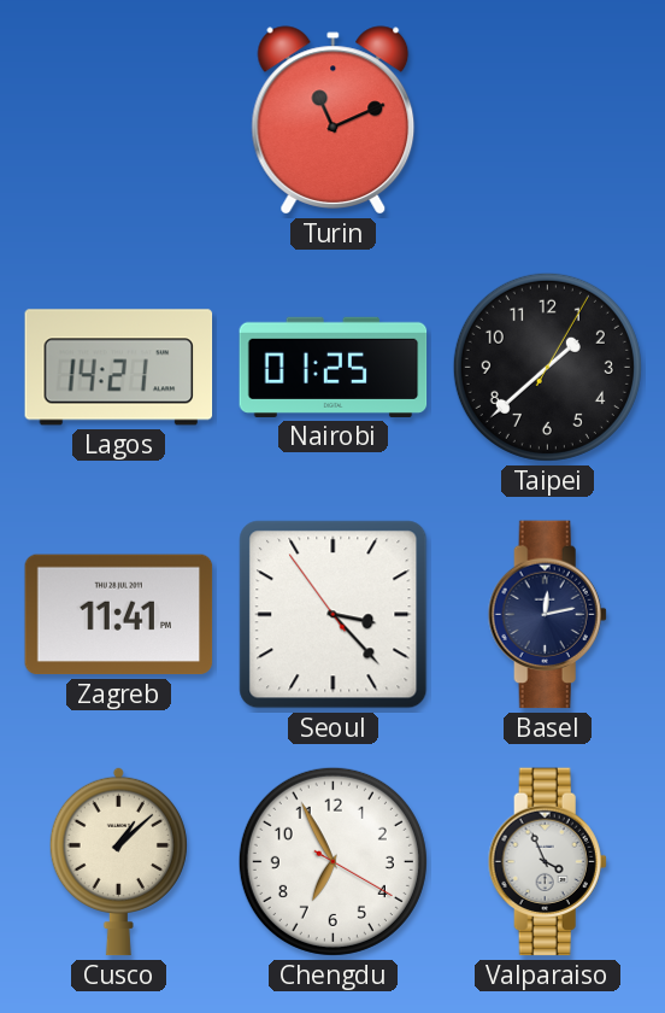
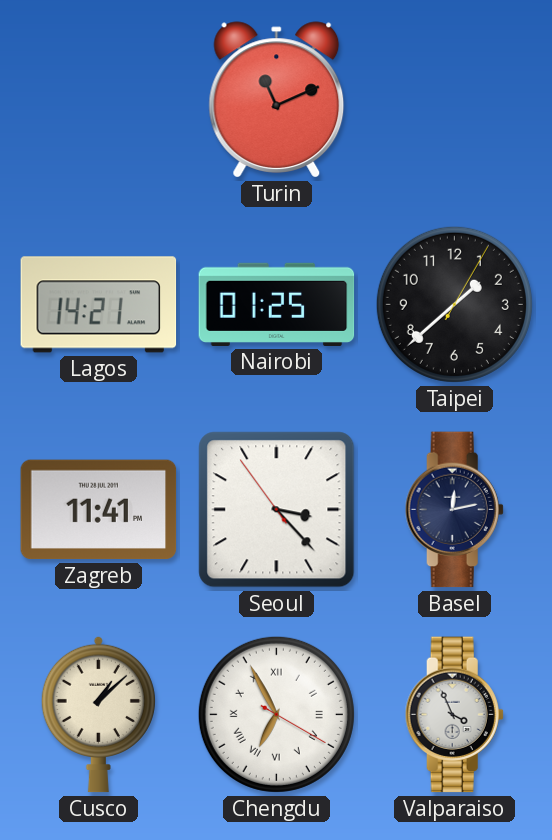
Chengdu numerals: Arabic -> Roman (276, 714)
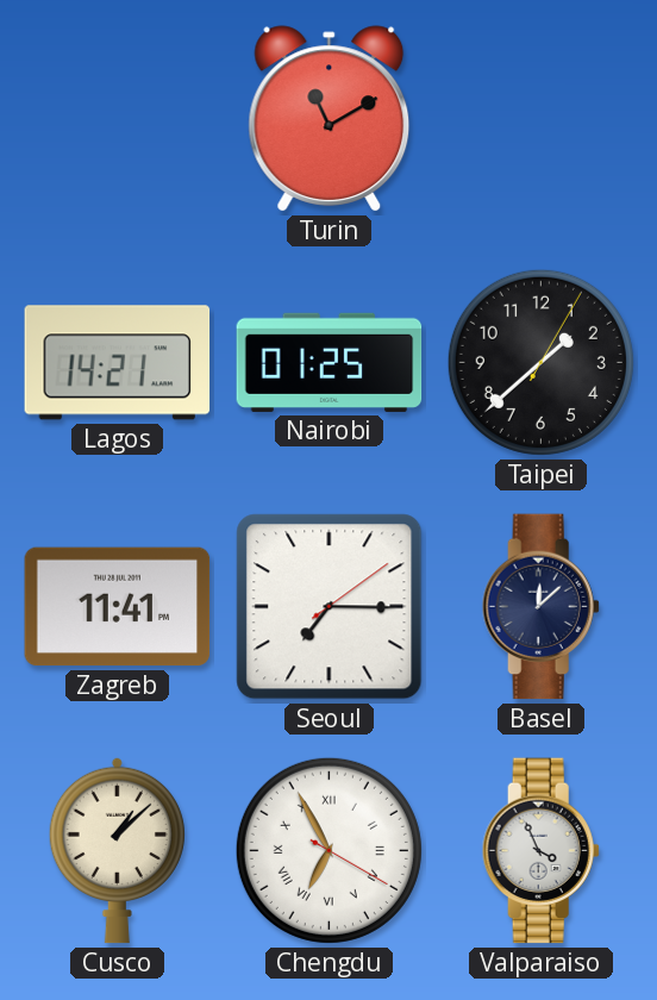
Turin: 11:11 -> 11:10 (330, 119)
Seoul: 3:22 -> 7:15 (330, 607)
Basel: 12:13 -> 12:08 (540, 607)
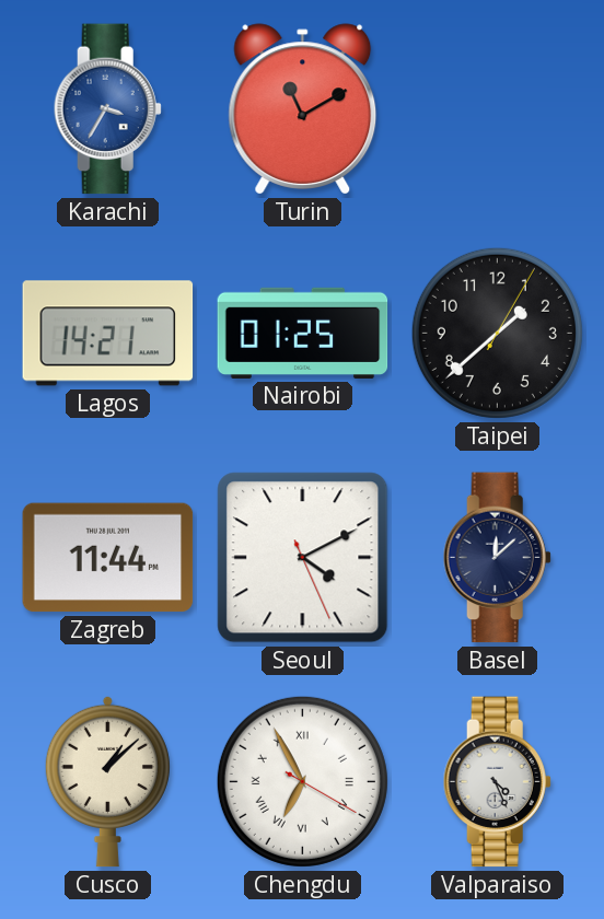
Karachi: none -> 3:35 (107, 109)
Zagreb: 11:41 -> 11:44 (108, 558)
Seoul: 7:15 -> 4:10 (303, 558)
Valparaiso: 3:56 -> 4:26 (497, 782)
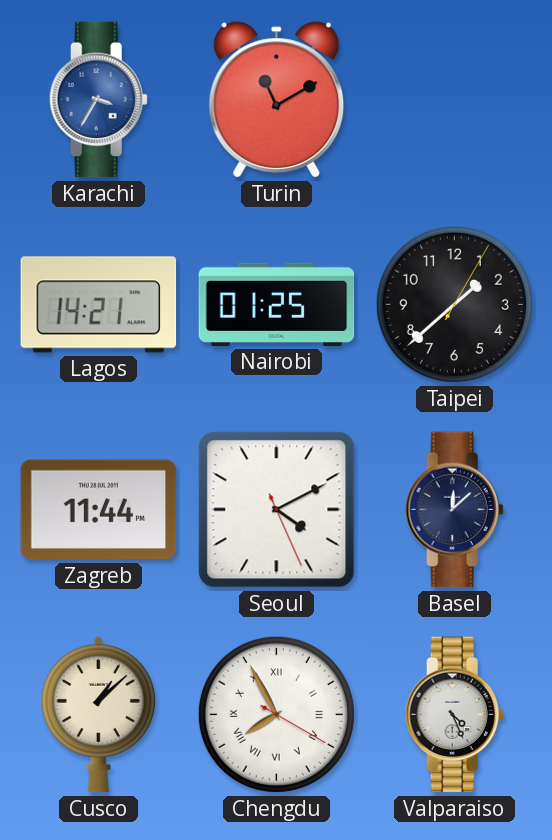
Chengdu: 6:55 -> 7:55 (276, 714)
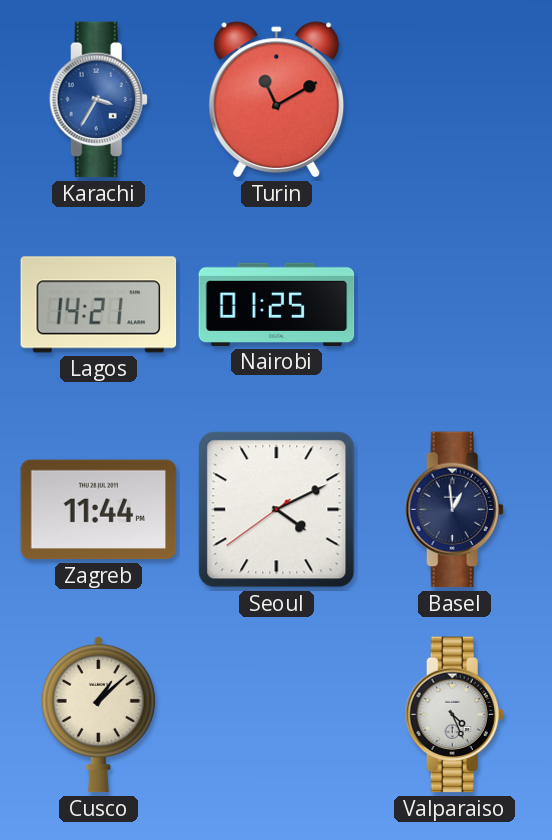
Taipei: 1:38 -> none (454, 304)
Seoul: 4:10:26 -> 4:10:39 (277, 510)
Basel: 12:08 -> 12:59 (454, 510)
Chengdu: 7:55 -> none (276, 714)
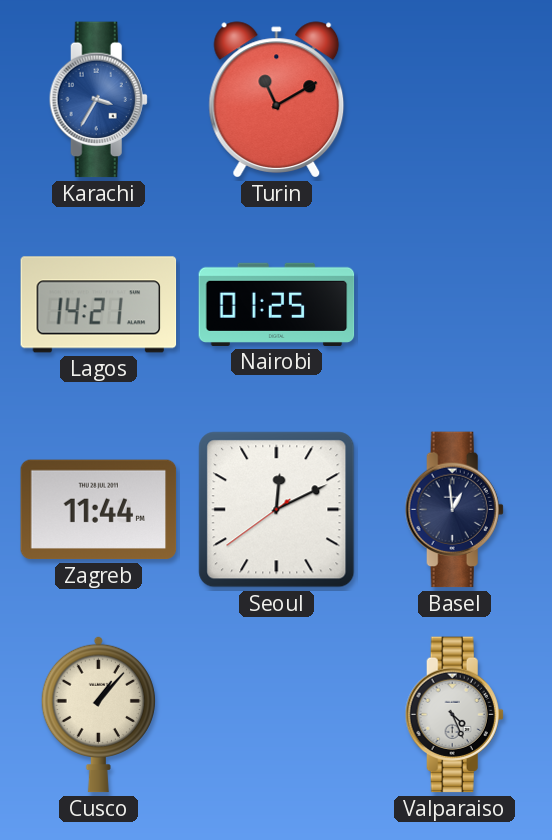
Seoul: 4:10 -> 12:10 (277, 510)
Cusco: 1:08 -> 1:07 (98, 714)
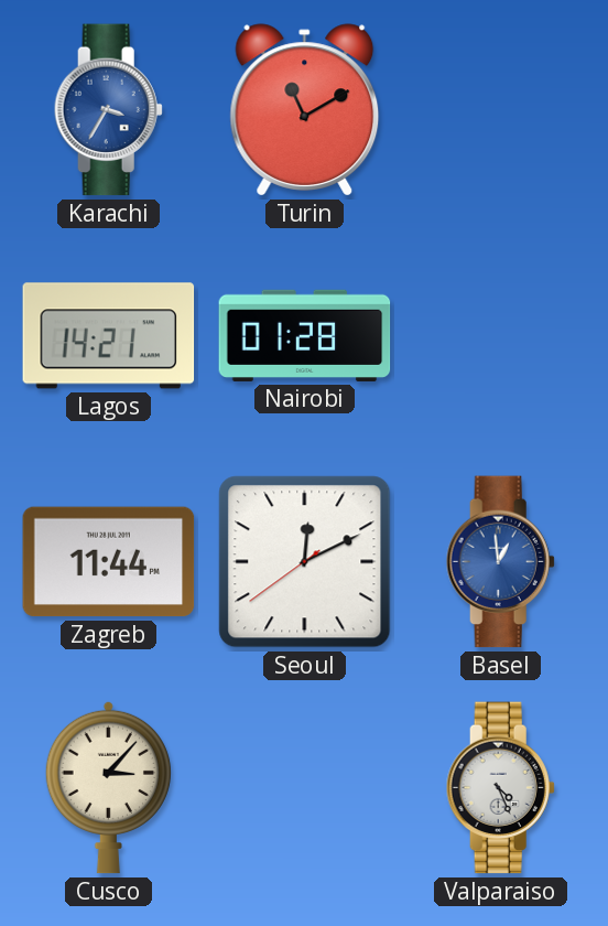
Nairobi: 01:25 -> 01:28 (305, 335)
Basel dial: navy -> blue (500, 562)
Cusco: 1:07 -> 3:07 (108, 787)
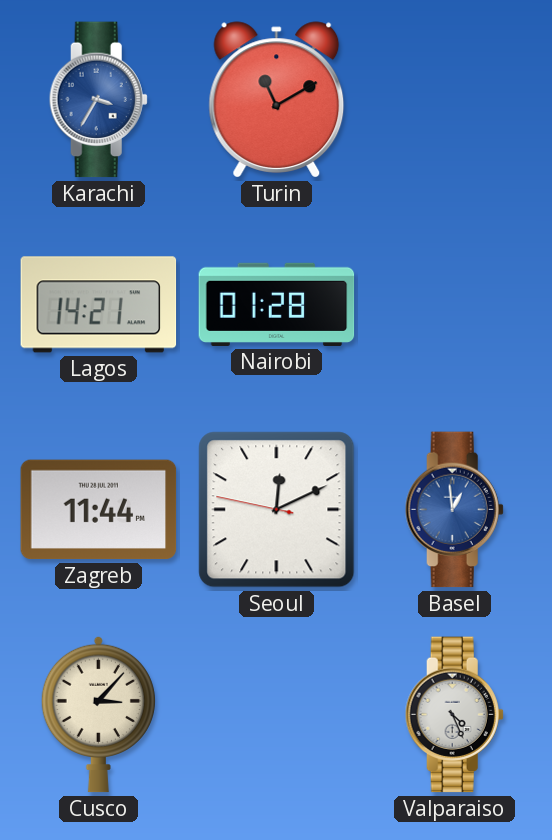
Seoul: 12:10:39 -> 12:10:47 (277, 510)
